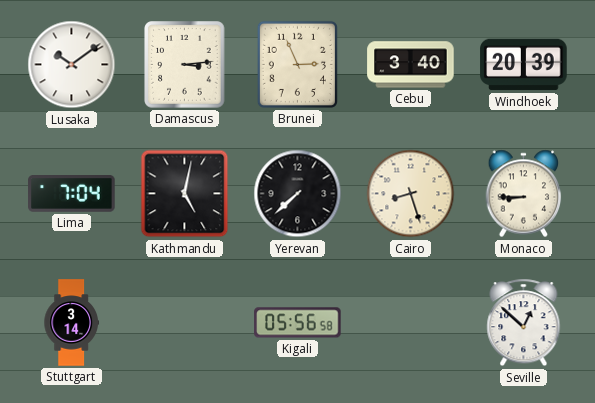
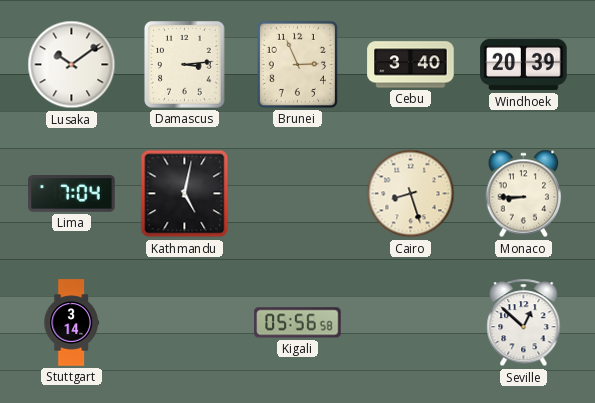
Yerevan: 7:38 -> none (298, 194)
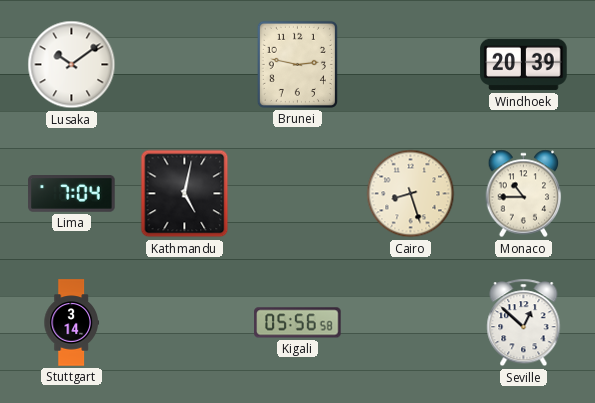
Damascus: 3:14 -> none (185, 65)
Brunei: 2:56 -> 2:47 (297, 64)
Cebu: 3:40 -> none (411, 65)
Monaco: 8:45 -> 10:45 (524, 194)
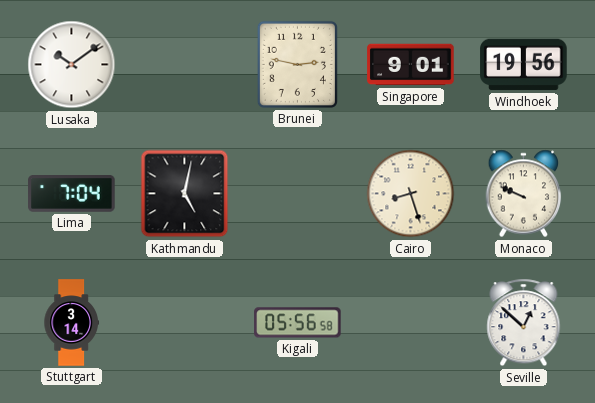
Singapore: none -> 9:01 (411, 65)
Windhoek: 20:39 -> 19:56 (524, 65)
Monaco: 10:45 -> 9:49 (524, 194)
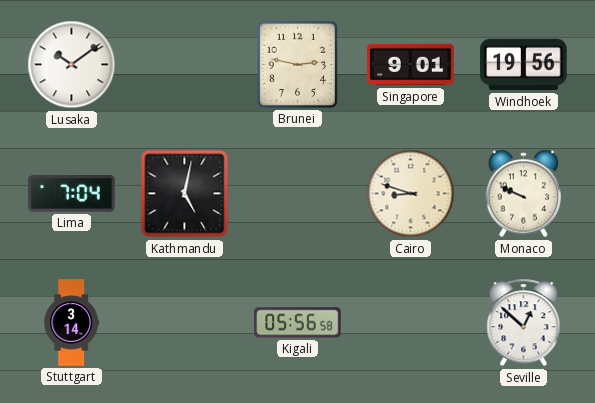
Cairo: 8:27 -> 8:48 (411, 194)
